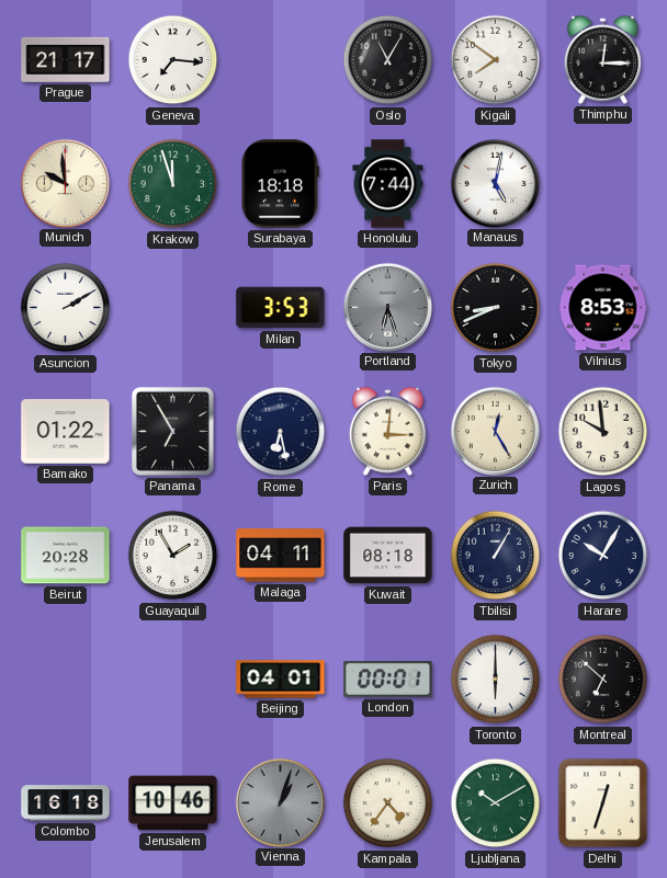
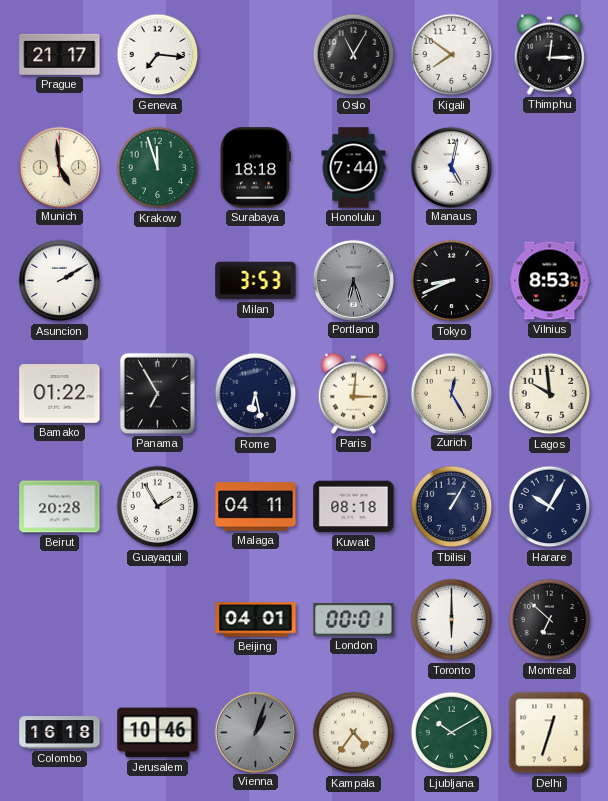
Munich: 9:59 -> 4:59 (59, 167)
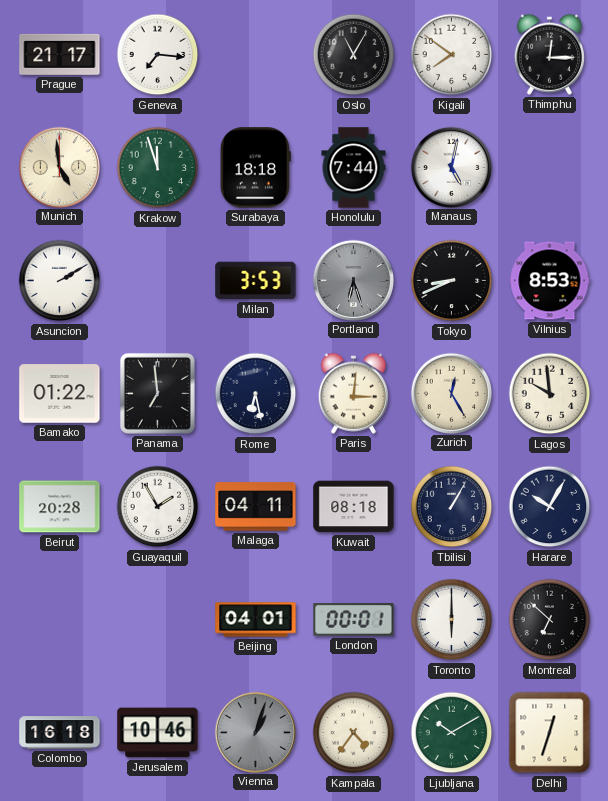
Panama: 6:55 -> 6:59 (157, 393)
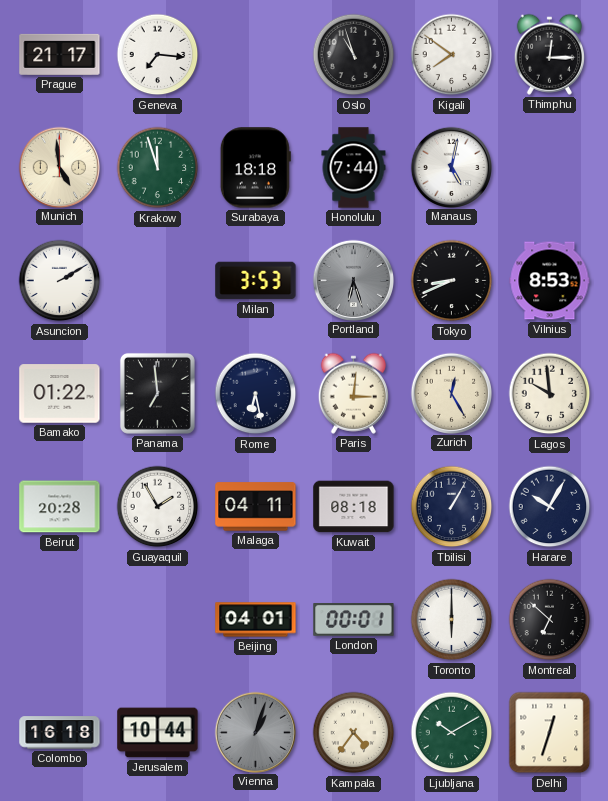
Oslo: 11:05 -> 10:57 (354, 55)
Jerusalem: 10:46 -> 10:44 (158, 733)
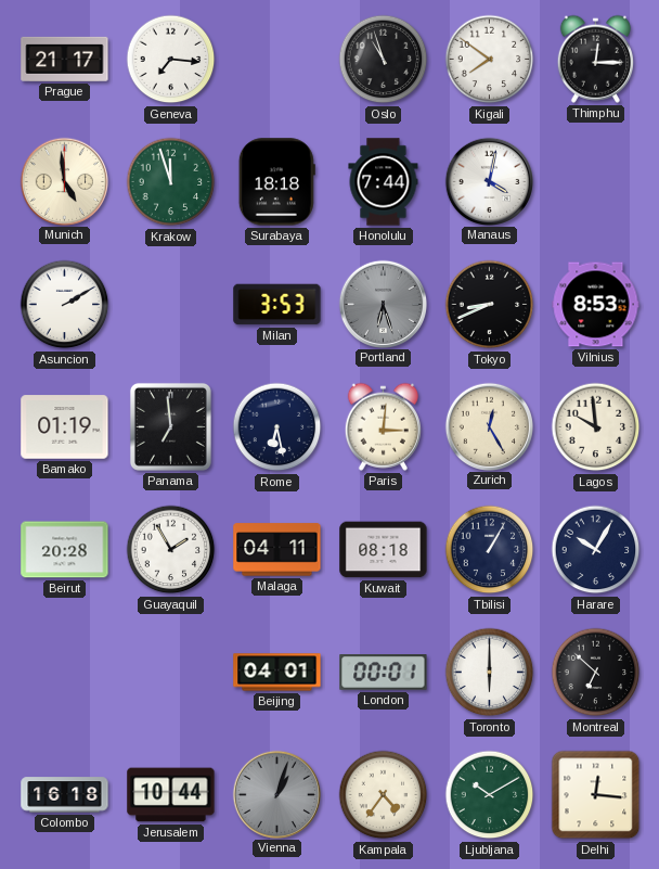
Manaus: 5:02 -> 4:02 (489, 181)
Bamako: 01:22 -> 01:19 (65, 427)
Delhi: 12:33 -> 12:16 (596, 795)
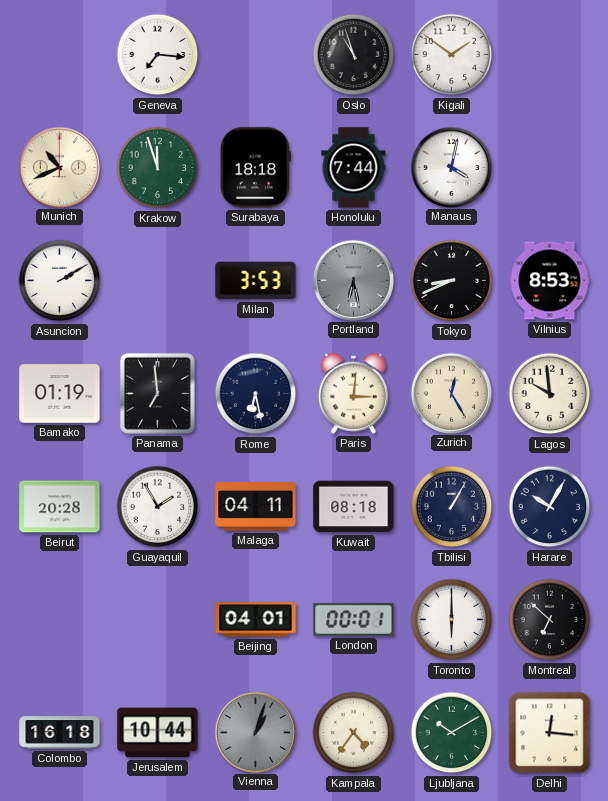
Prague: 21:17 -> none (65, 59)
Kigali: 7:51 -> 1:51 (452, 55)
Thimphu: 12:15 -> none (595, 59)
Munich: 4:59 -> 10:41 (59, 167)
Portland: 6:27 -> 6:28 (353, 280)
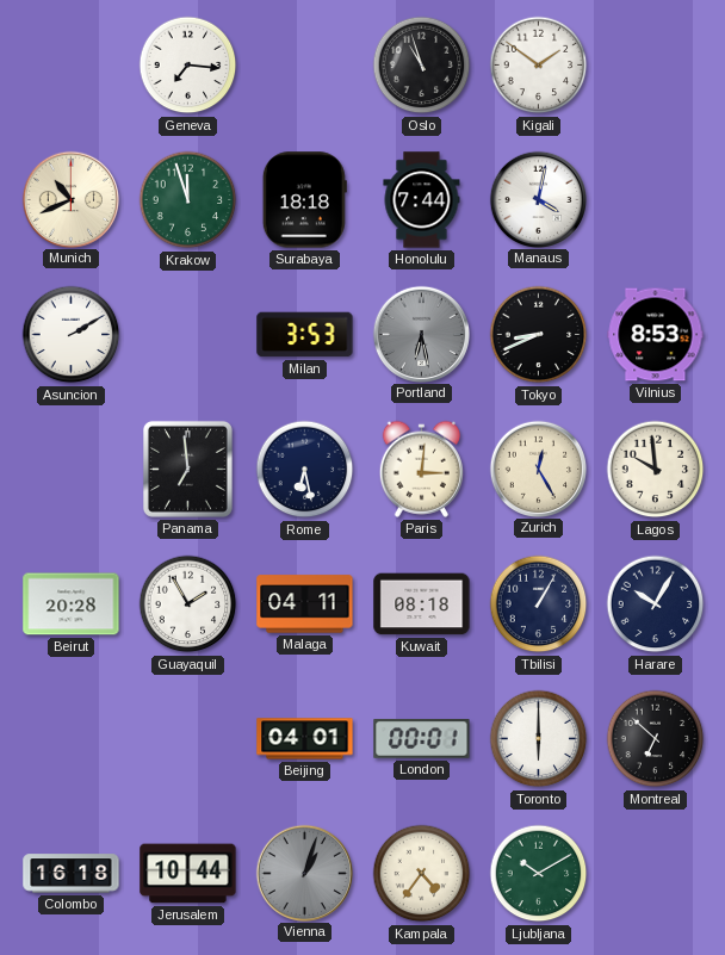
Bamako: 01:19 -> none (60, 394)
Delhi: 12:16 -> none (550, 733)
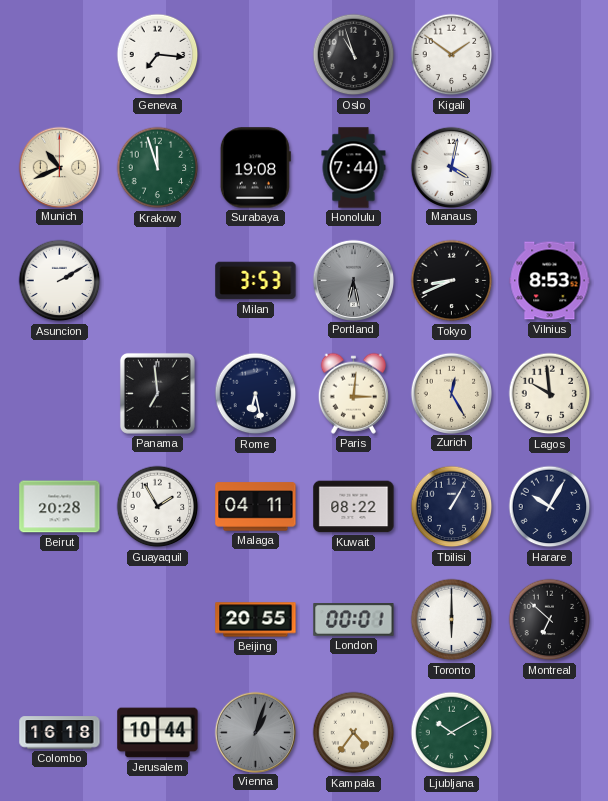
Surabaya: 18:18 -> 19:08 (255, 168)
Kuwait: 08:18 -> 08:22 (354, 507)
Beijing: 04:01 -> 20:55 (256, 620)
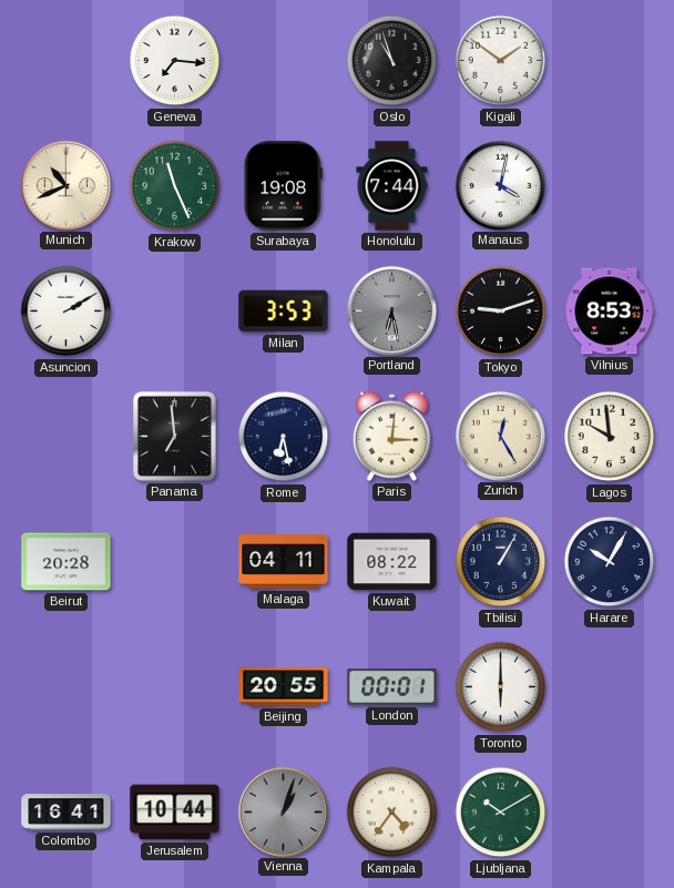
Krakow: 11:57 -> 11:26 (175, 186)
Tokyo: 8:41 -> 9:12 (501, 312)
Guayaquil: 1:55 -> none (158, 507)
Montreal: 6:52 -> none (550, 620)
Colombo: 16:18 -> 16:41 (67, 813)
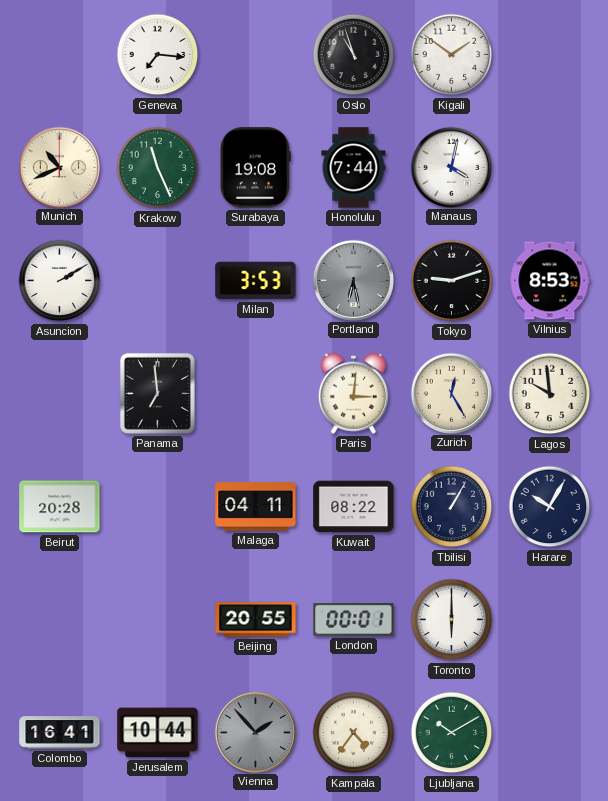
Rome: 6:28 -> none (284, 437)
Vienna: 1:03 -> 1:53 (255, 732)
